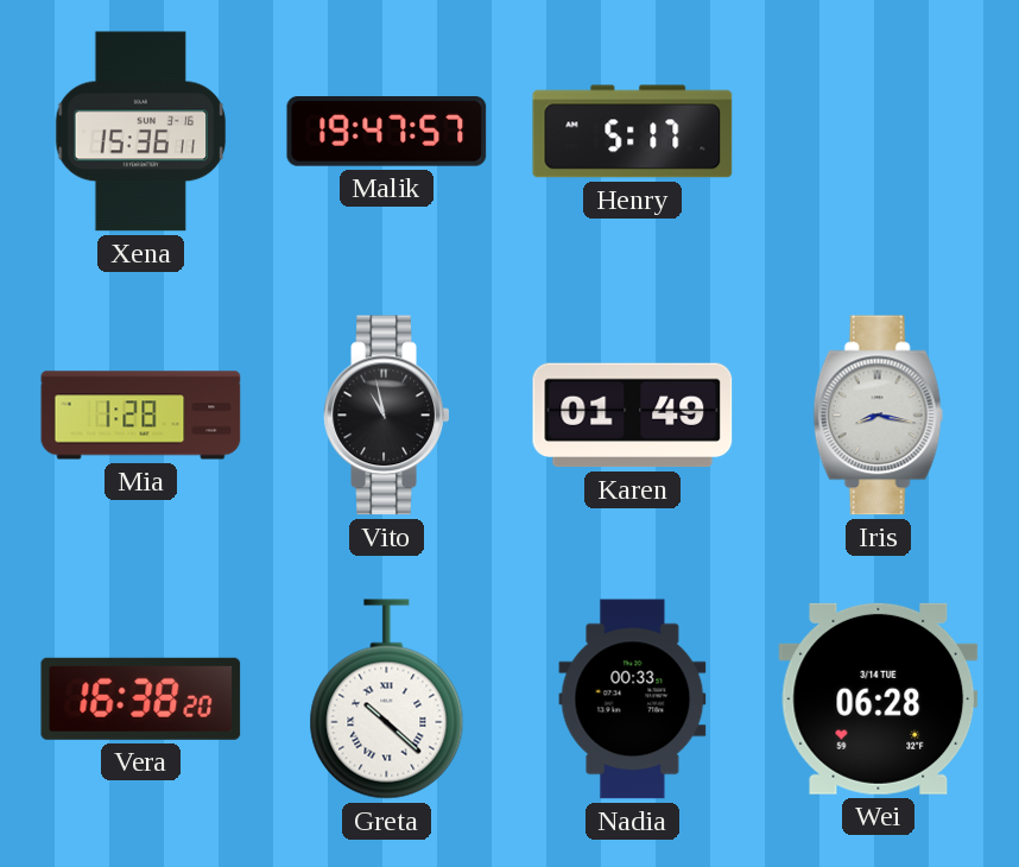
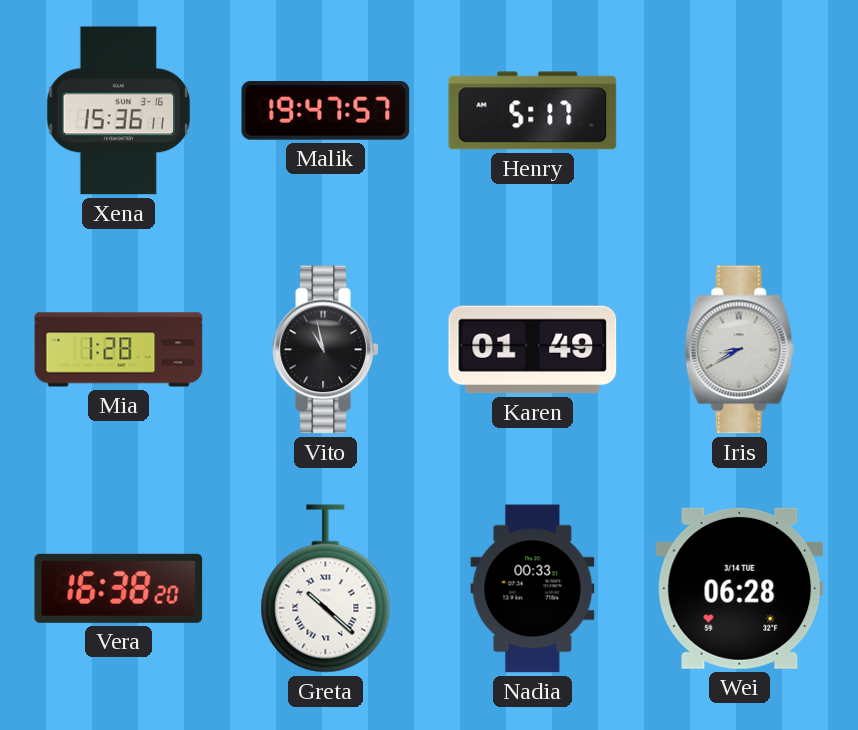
Iris: 8:17 -> 8:40 (740, 350)
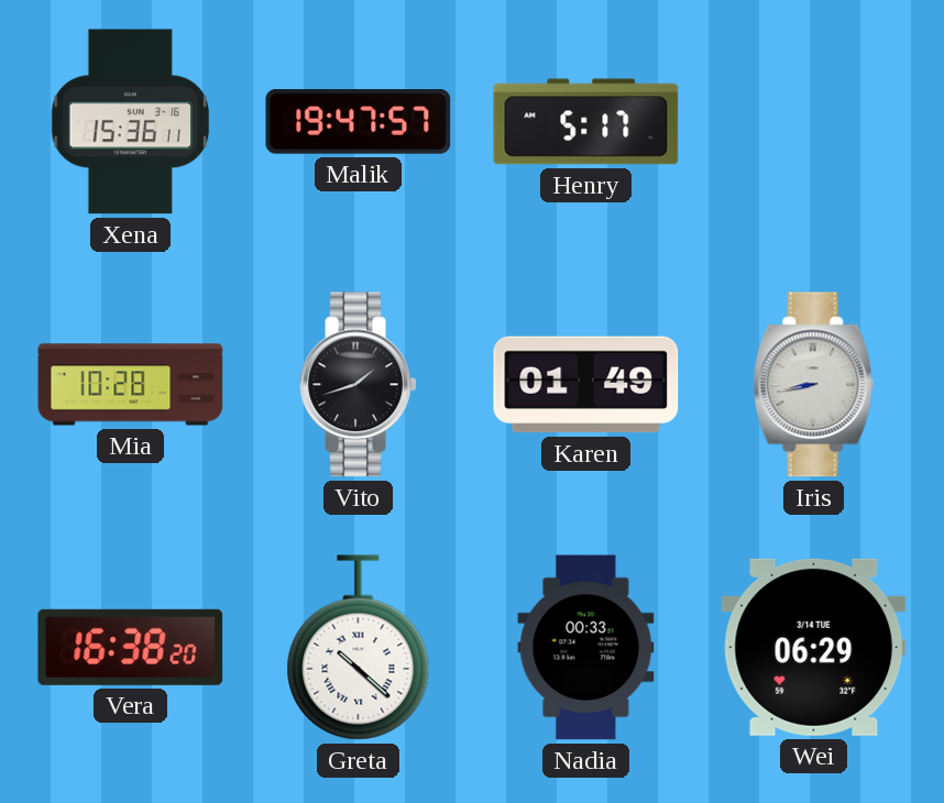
Mia: 1:28 -> 10:28 (131, 385)
Vito: 10:58 -> 1:42 (359, 385)
Iris: 8:40 -> 8:43 (814, 385)
Wei: 06:28 -> 06:29 (814, 647)
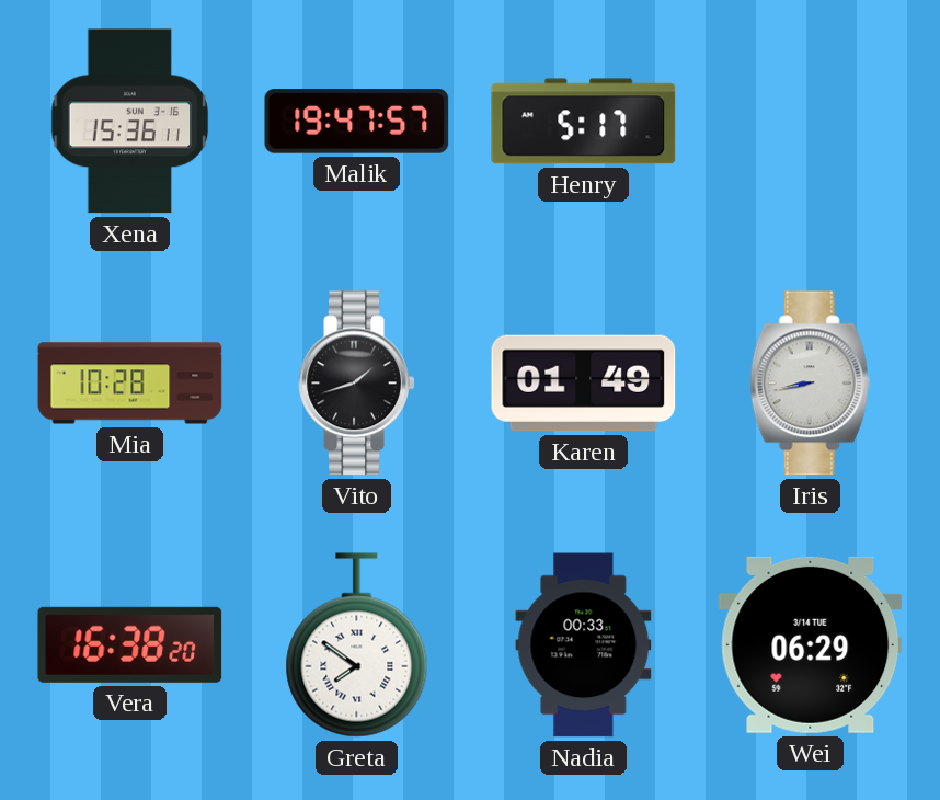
Greta: 10:22 -> 7:51 (357, 645)
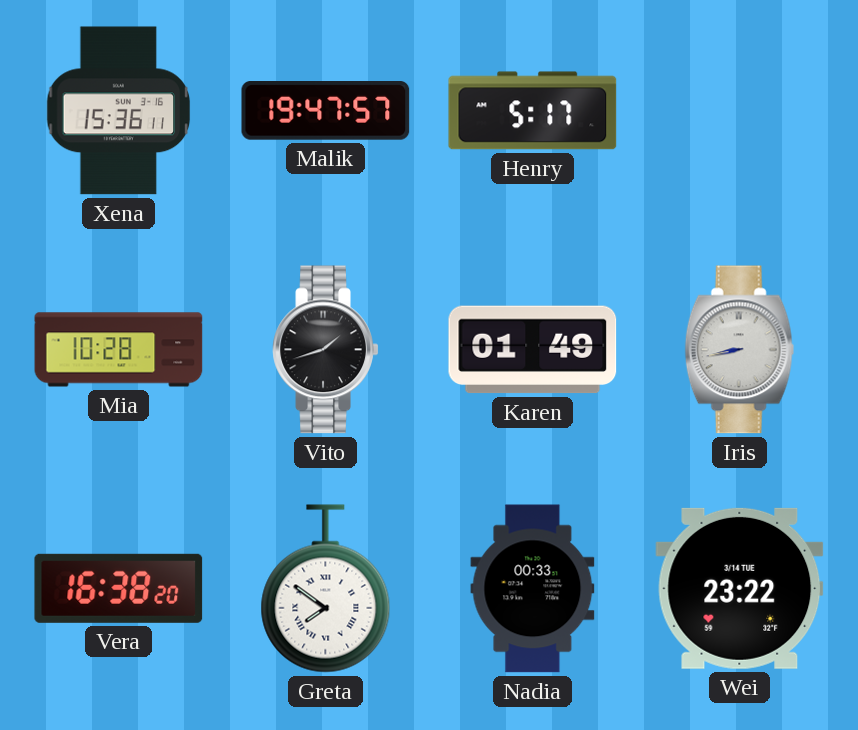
Wei: 06:29 -> 23:22 (740, 588)
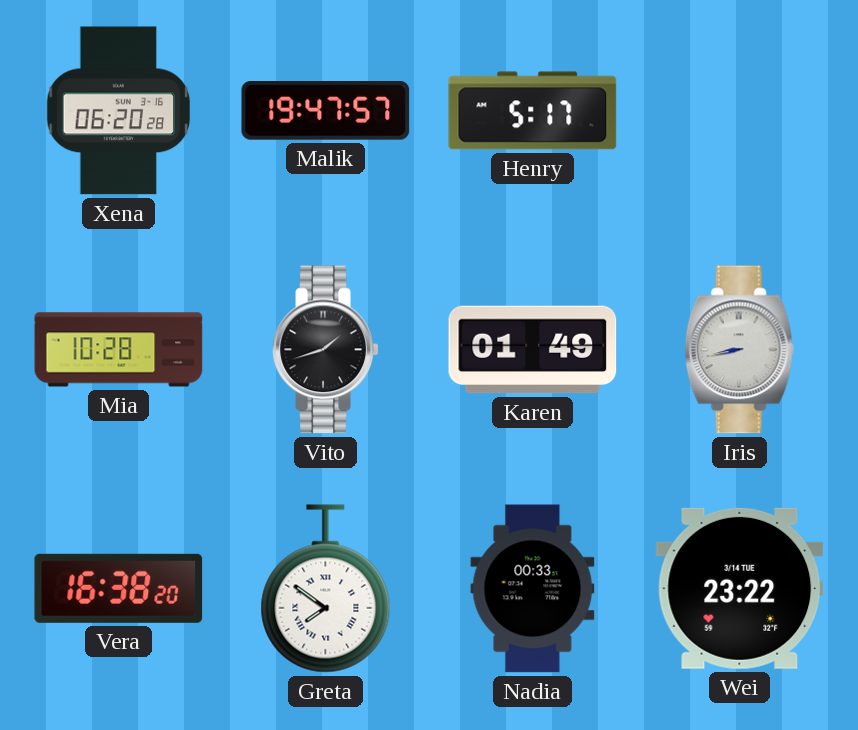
Xena: 15:36 -> 06:20 (119, 111)
